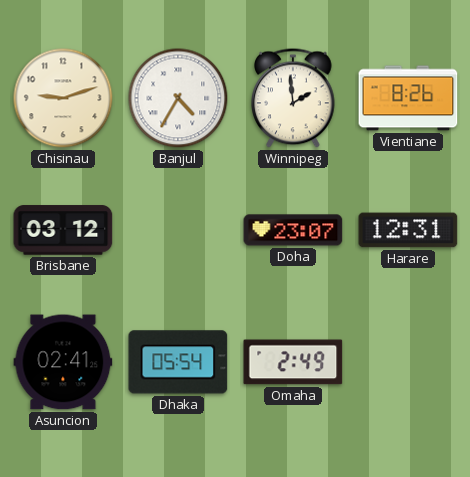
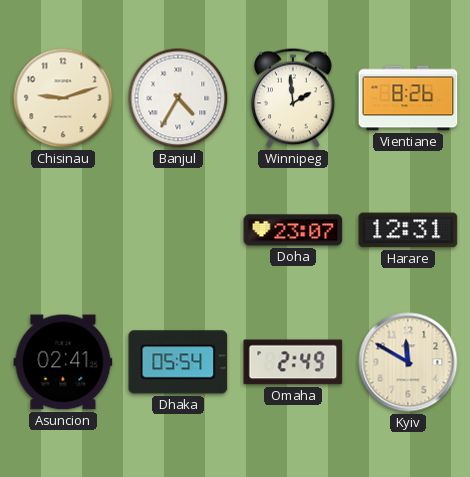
Brisbane: 03:12 -> none (63, 230)
Kyiv: none -> 11:50 (408, 362)
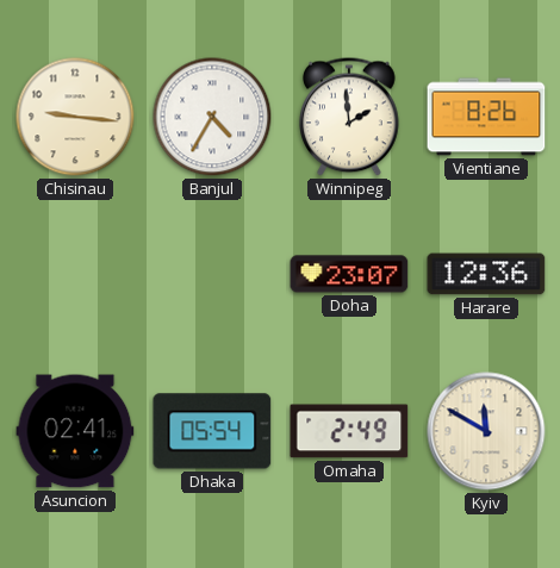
Chisinau: 9:12 -> 9:16 (75, 117)
Harare: 12:31 -> 12:36 (486, 274)
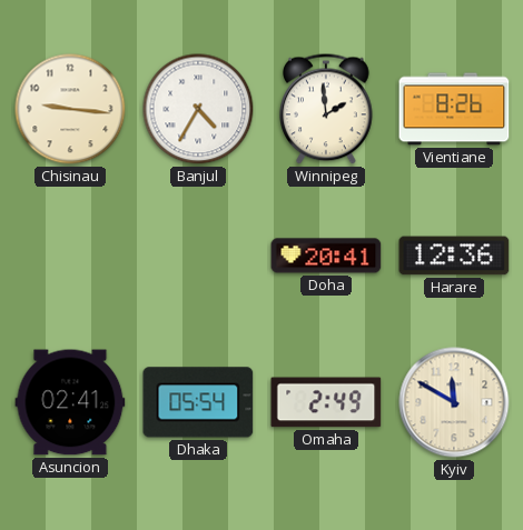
Doha: 23:07 -> 20:41 (326, 256)
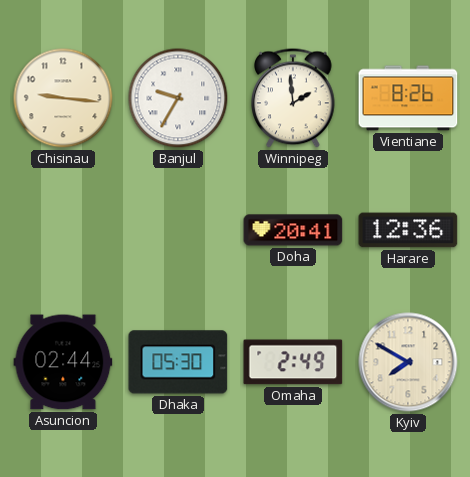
Banjul: 4:35 -> 9:35 (178, 98)
Asuncion: 02:41 -> 02:44 (63, 362)
Dhaka: 05:54 -> 05:30 (178, 362)
Kyiv: 11:50 -> 7:50 (408, 362)
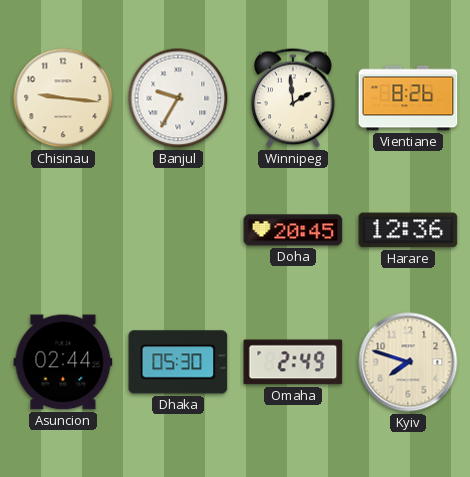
Doha: 20:41 -> 20:45 (293, 230)
Kyiv: 7:50 -> 7:48 (408, 362)
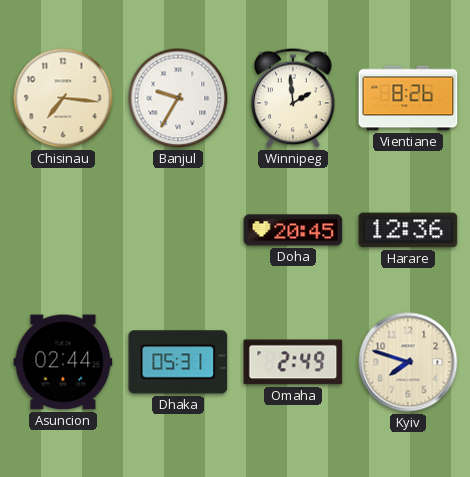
Chisinau: 9:16 -> 7:16 (63, 98)
Dhaka: 05:30 -> 05:31 (178, 362)
